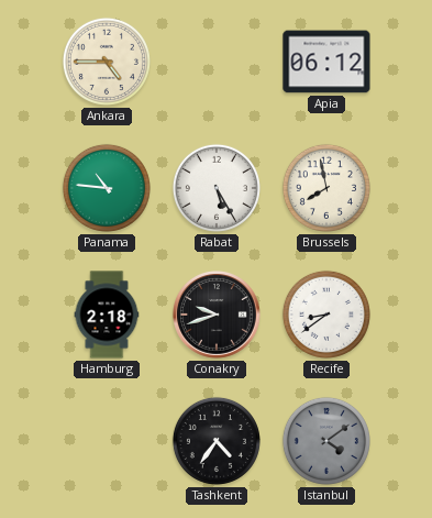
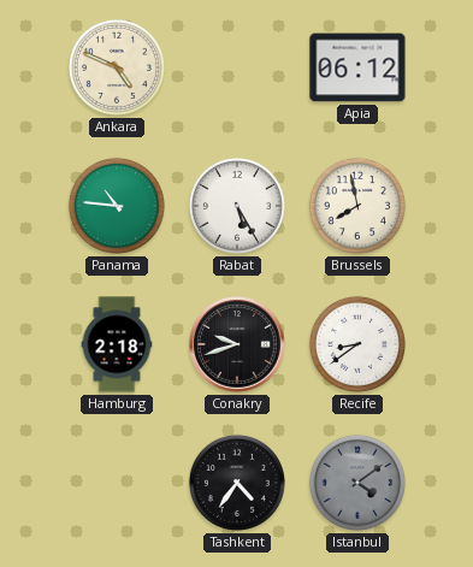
Ankara: 4:45 -> 4:49 (117, 67)
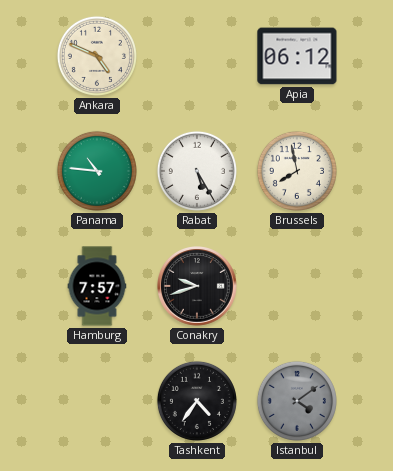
Hamburg: 2:18 -> 7:57 (97, 286)
Recife: 8:39 -> none (357, 344)
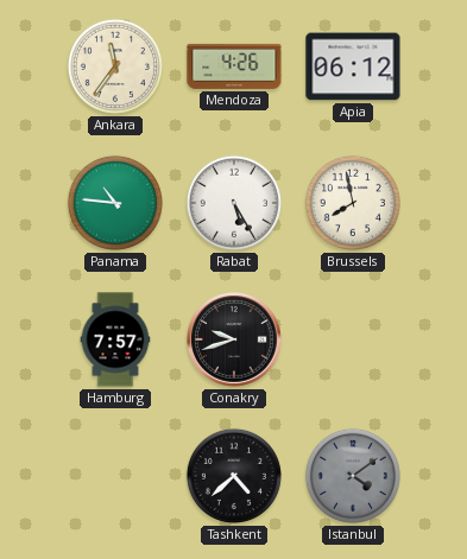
Ankara: 4:49 -> 11:36 (115, 66)
Mendoza: none -> 4:26 (234, 66)
Tashkent: 4:36 -> 4:38 (234, 476)
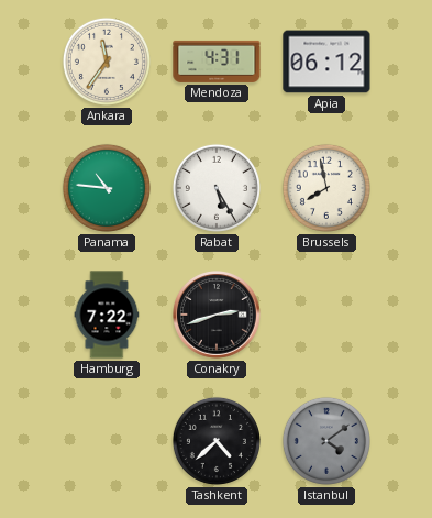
Mendoza: 4:26 -> 4:31 (217, 62)
Hamburg: 7:57 -> 7:22 (107, 315)
Conakry: 9:42 -> 2:42 (218, 316)
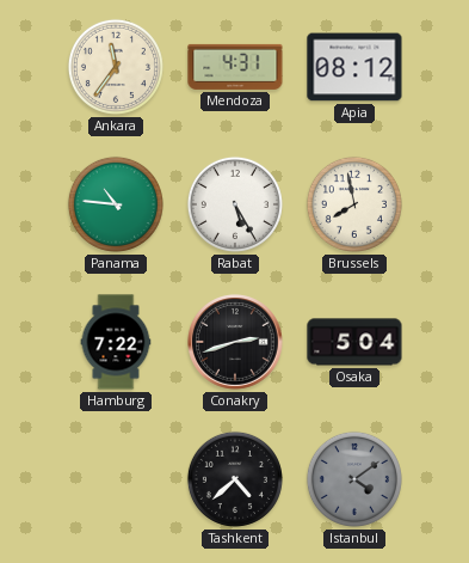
Apia: 06:12 -> 08:12 (354, 67)
Osaka: none -> 5:04 (354, 342)
